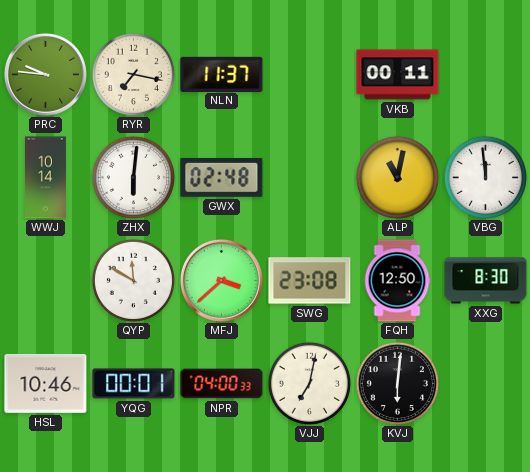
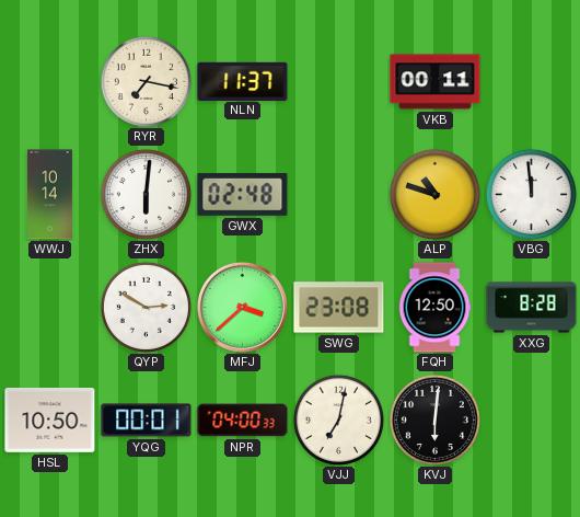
PRC: 9:46 -> none (45, 74)
ALP: 11:02 -> 10:48 (434, 194)
QYP: 11:50 -> 2:50 (146, 307)
XXG: 8:30 -> 8:28 (532, 308)
HSL: 10:46 -> 10:50 (50, 420)
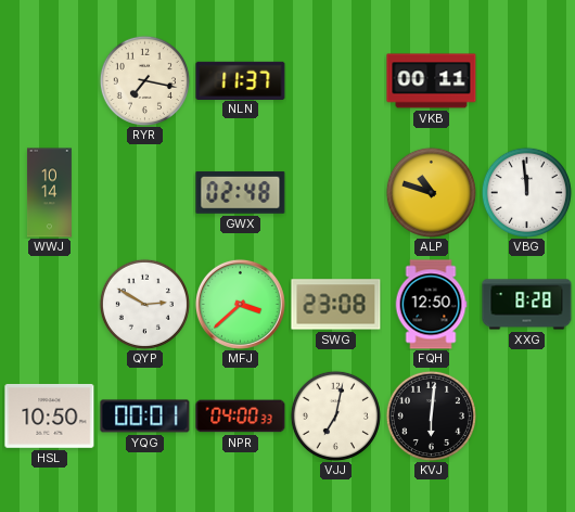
ZHX: 6:01 -> none (146, 194)
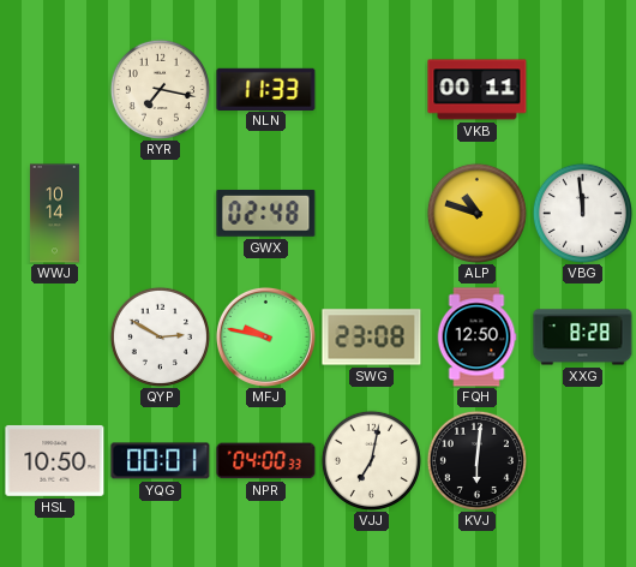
NLN: 11:37 -> 11:33 (266, 89)
MFJ: 3:38 -> 9:47 (265, 336)
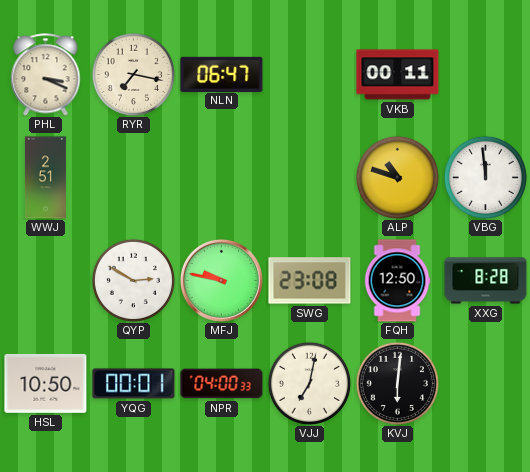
PHL: none -> 3:19 (46, 75)
NLN: 11:33 -> 06:47 (222, 74)
WWJ: 10:14 -> 2:51 (45, 178)
GWX: 02:48 -> none (266, 213)
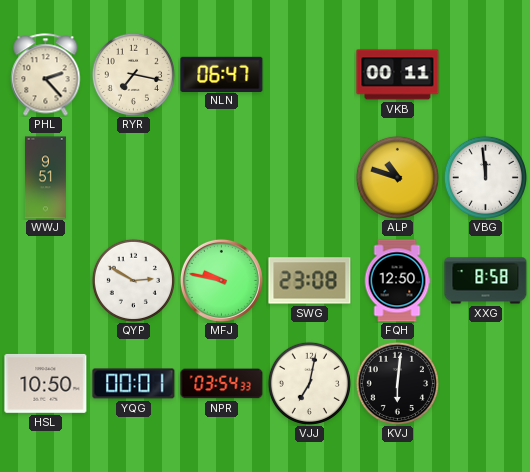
PHL: 3:19 -> 2:23 (46, 75)
WWJ: 2:51 -> 9:51 (45, 178)
XXG: 8:28 -> 8:58 (486, 281)
NPR: 04:00 -> 03:54 (222, 384)
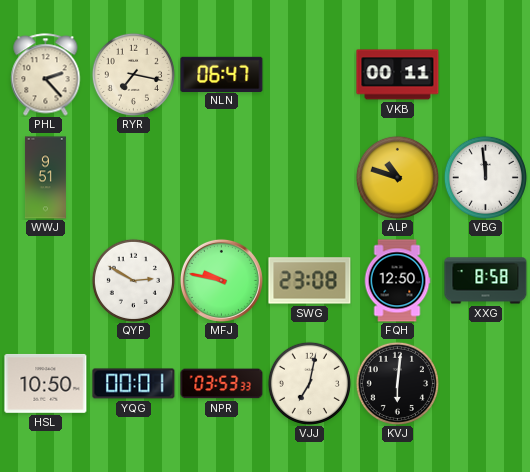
NPR: 03:54 -> 03:53 (222, 384)
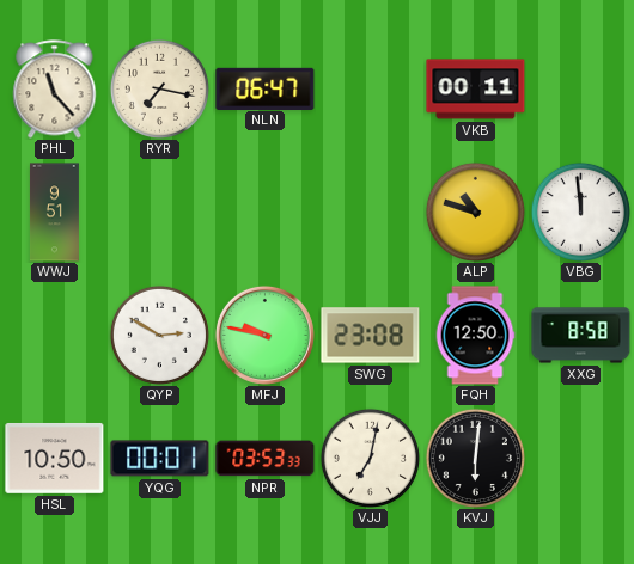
PHL: 2:23 -> 11:23 (55, 90)
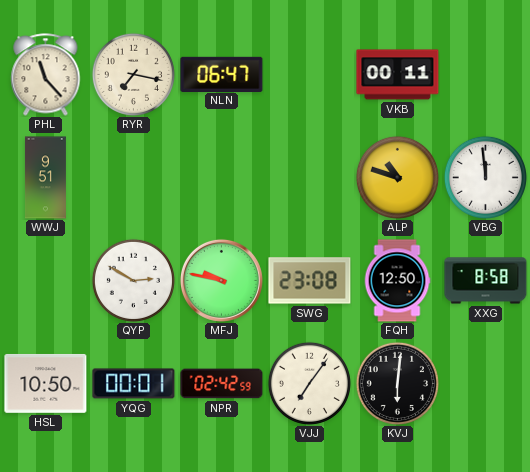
NPR: 03:53 -> 02:42 (222, 384)
VJJ: 7:02 -> 7:06 (309, 383)
